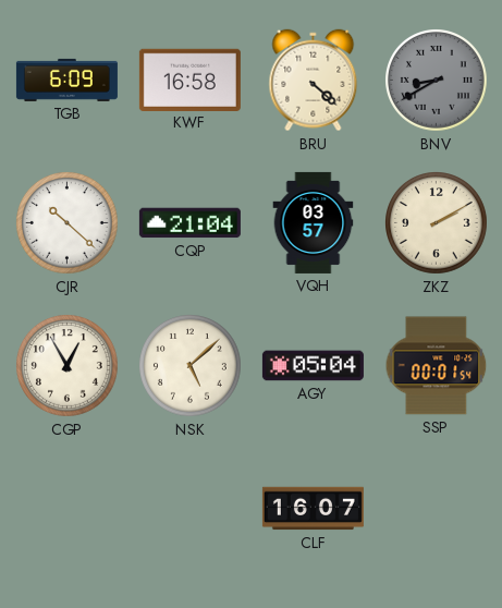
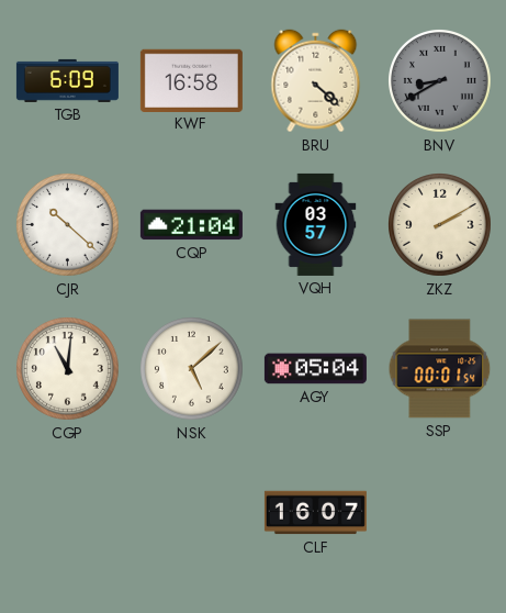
CGP: 12:55 -> 11:01 (68, 369)
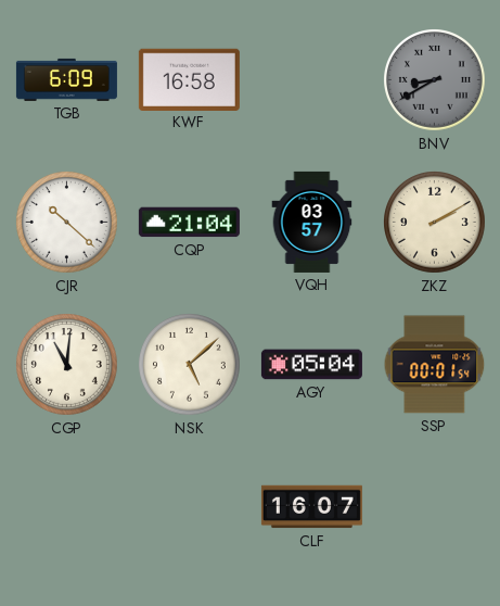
BRU: 4:22 -> none (316, 81)
